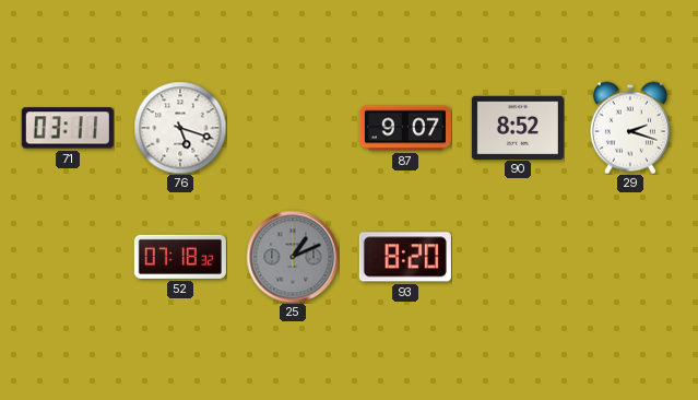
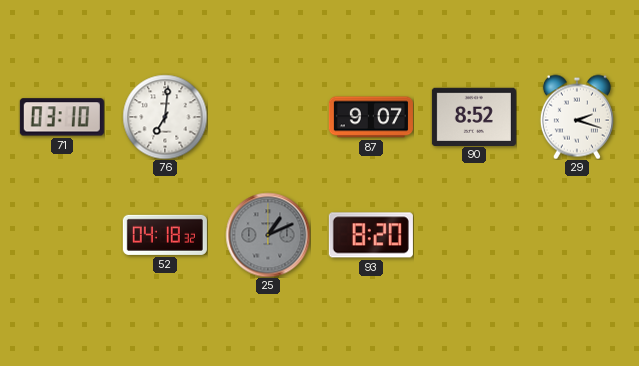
71: 03:11 -> 03:10 (62, 117)
76: 5:18 -> 7:01 (165, 117)
52: 07:18 -> 04:18 (165, 235)
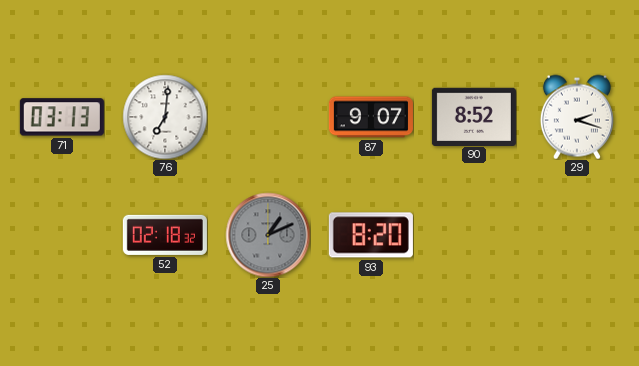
71: 03:10 -> 03:13 (62, 117)
52: 04:18 -> 02:18 (165, 235)
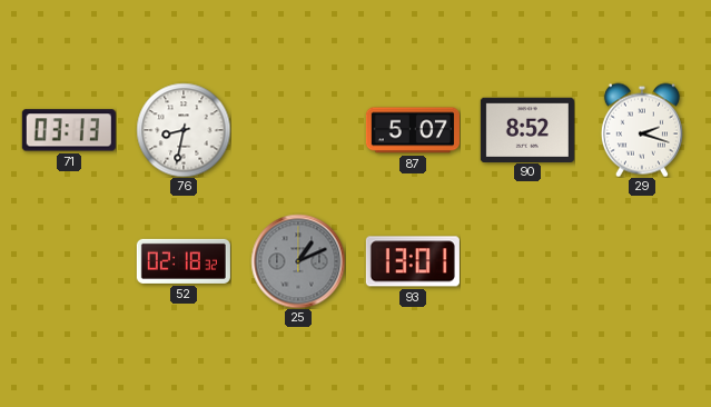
76: 7:01 -> 8:32 (184, 130)
87: 9:07 -> 5:07 (413, 130)
93: 8:20 -> 13:01 (413, 261)
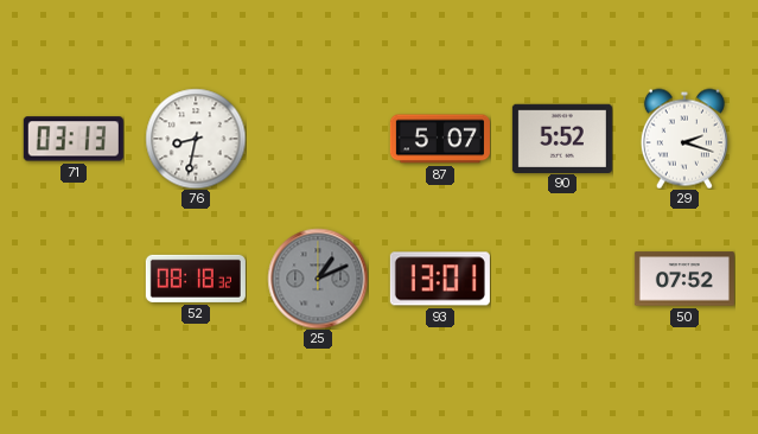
90: 8:52 -> 5:52 (562, 138)
52: 02:18 -> 08:18 (196, 279)
50: none -> 07:52 (684, 279)
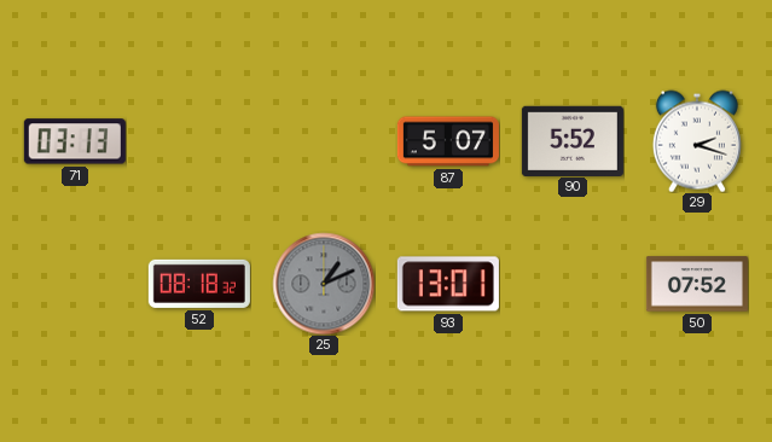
76: 8:32 -> none (196, 139)
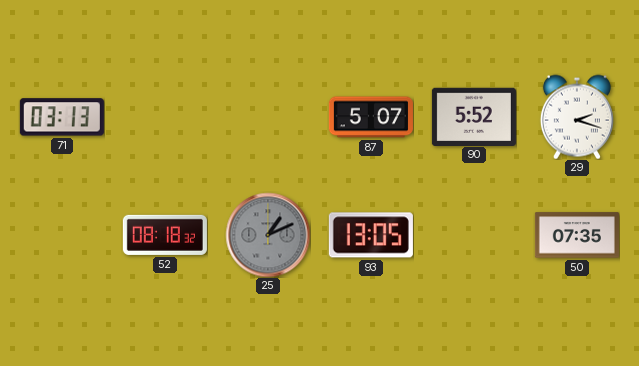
93: 13:01 -> 13:05 (371, 235)
50: 07:52 -> 07:35 (577, 235)
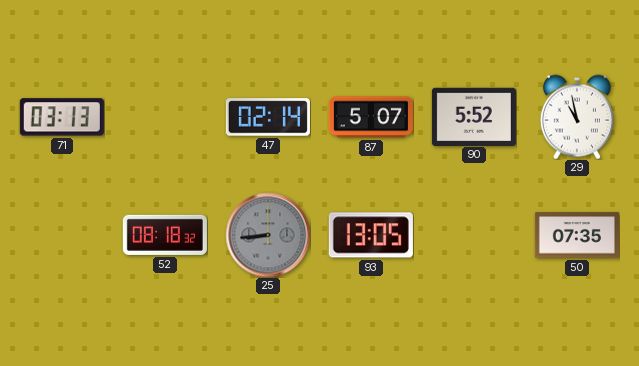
47: none -> 02:14 (268, 117)
29: 2:18 -> 10:58 (577, 117)
25: 1:11 -> 8:44 (268, 235)
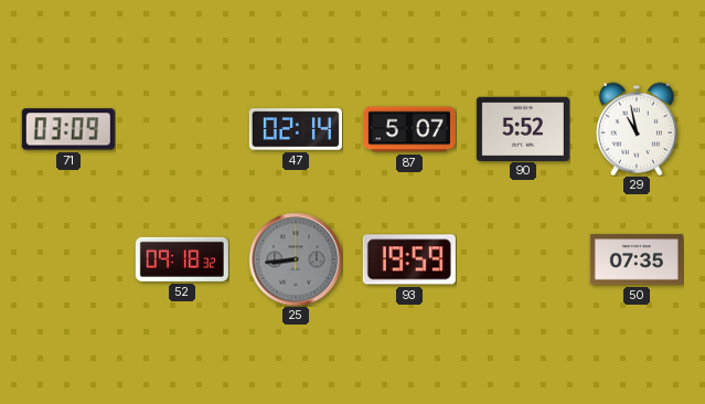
71: 03:13 -> 03:09 (68, 129)
52: 08:18 -> 09:18 (182, 259)
93: 13:05 -> 19:59 (409, 259)
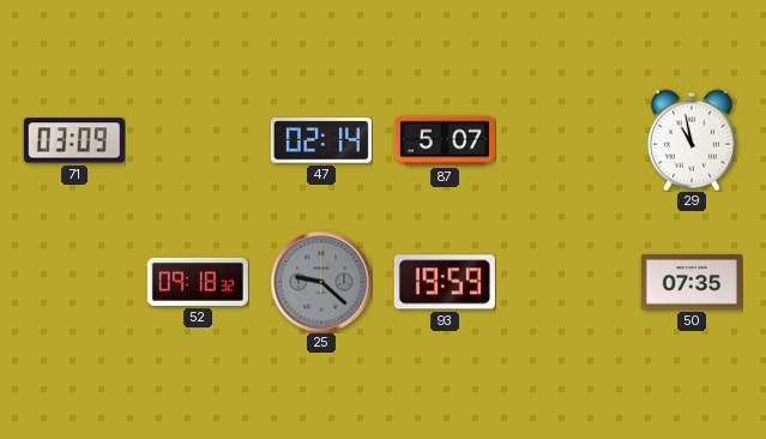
90: 5:52 -> none (523, 128)
25: 8:44 -> 9:22 (321, 282)
